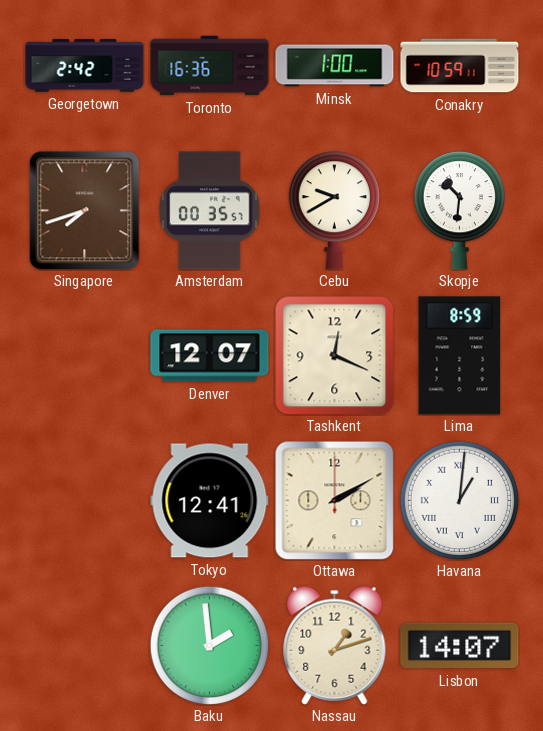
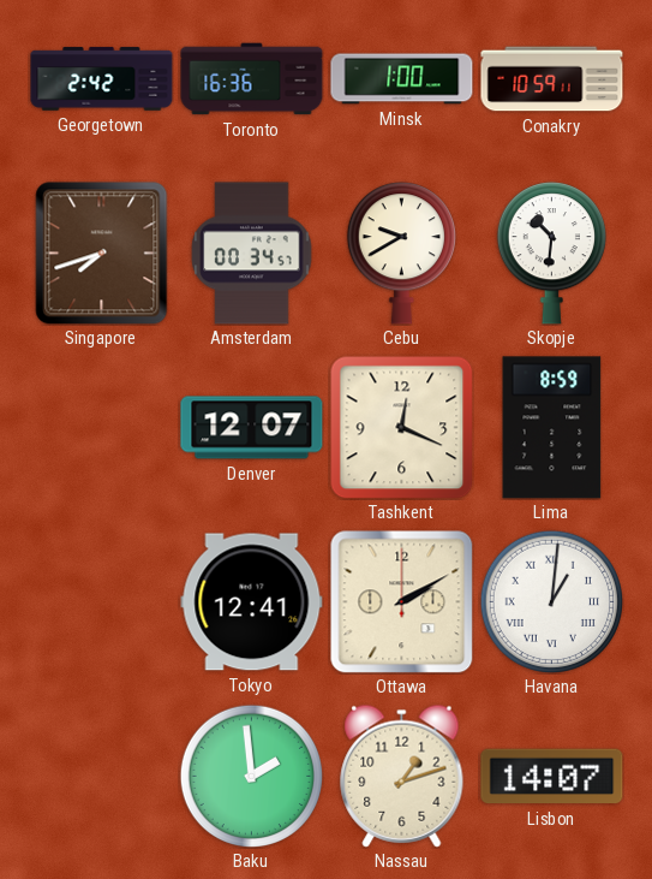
Amsterdam: 00:35 -> 00:34 (252, 254)
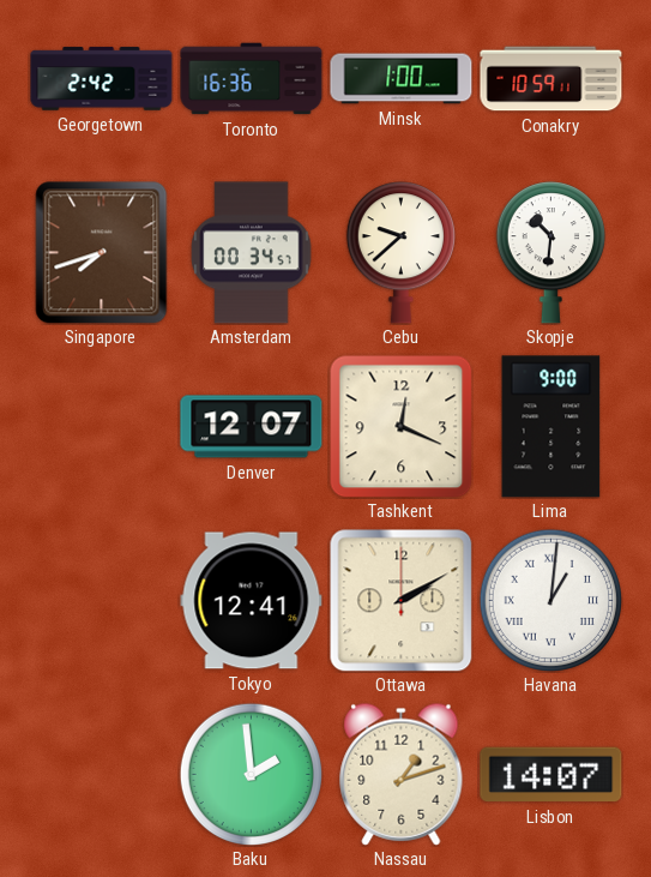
Cebu: 9:40 -> 9:38 (400, 253)
Lima: 8:59 -> 9:00 (551, 427)
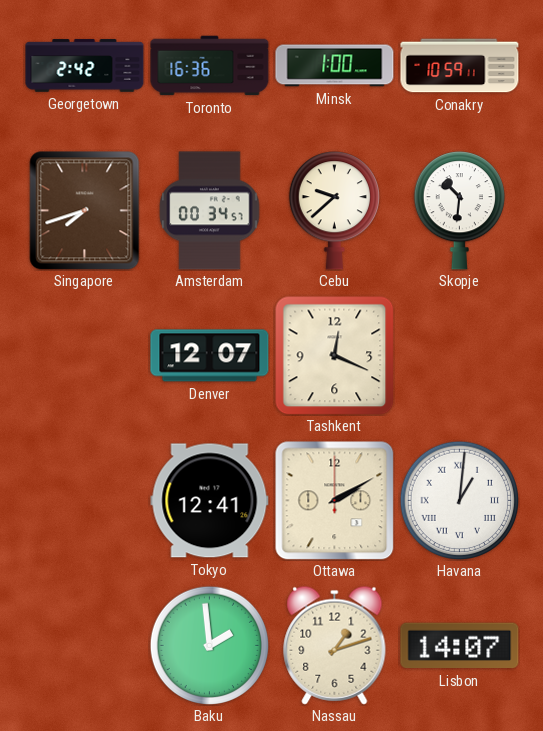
Lima: 9:00 -> none (551, 427)
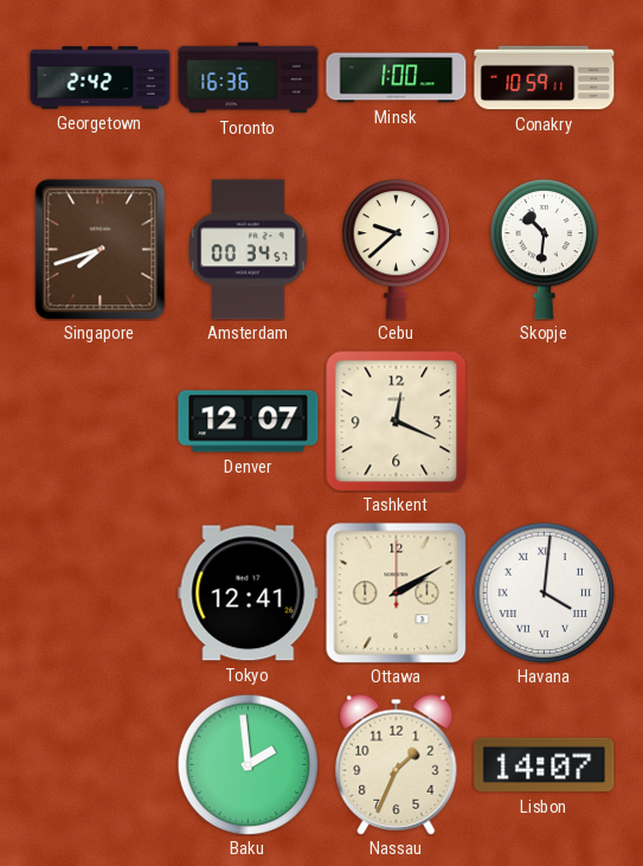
Havana: 1:01 -> 4:01 (544, 592)
Nassau: 1:12 -> 1:34 (397, 764)
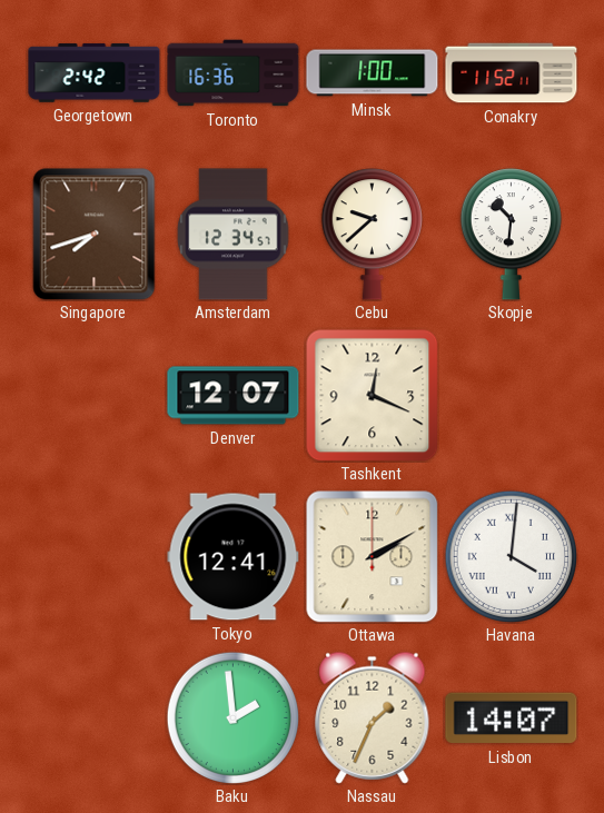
Conakry: 10:59 -> 11:52 (512, 73)
Amsterdam: 00:34 -> 12:34 (234, 235)
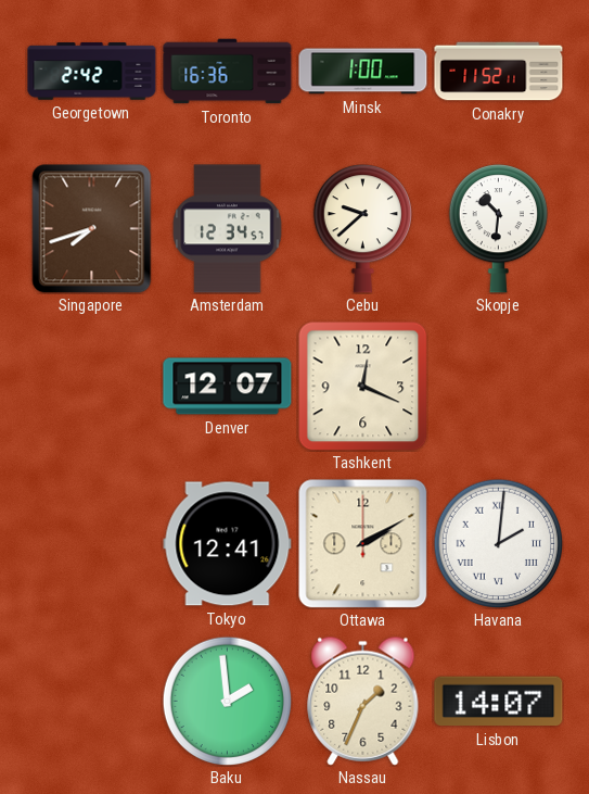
Havana: 4:01 -> 2:01 (498, 543)
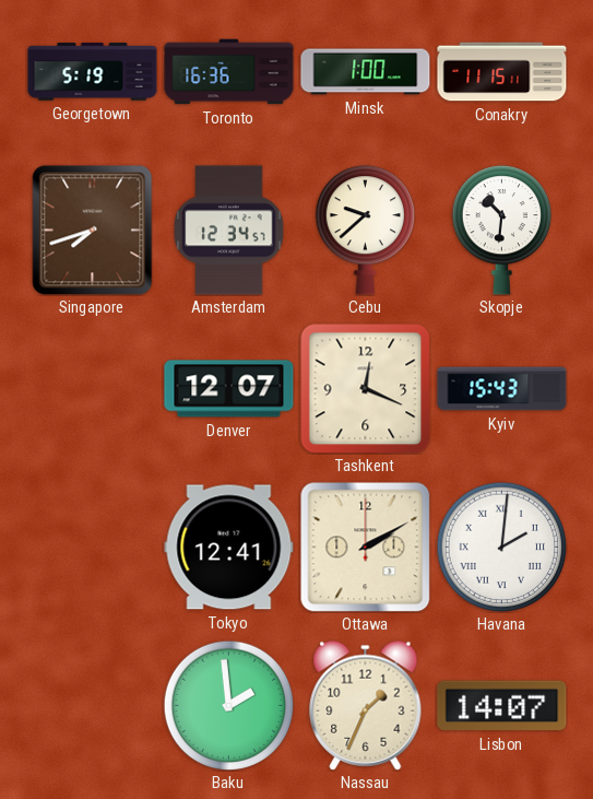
Georgetown: 2:42 -> 5:19 (93, 72)
Conakry: 11:52 -> 11:15 (502, 72)
Kyiv: none -> 15:43 (502, 389)
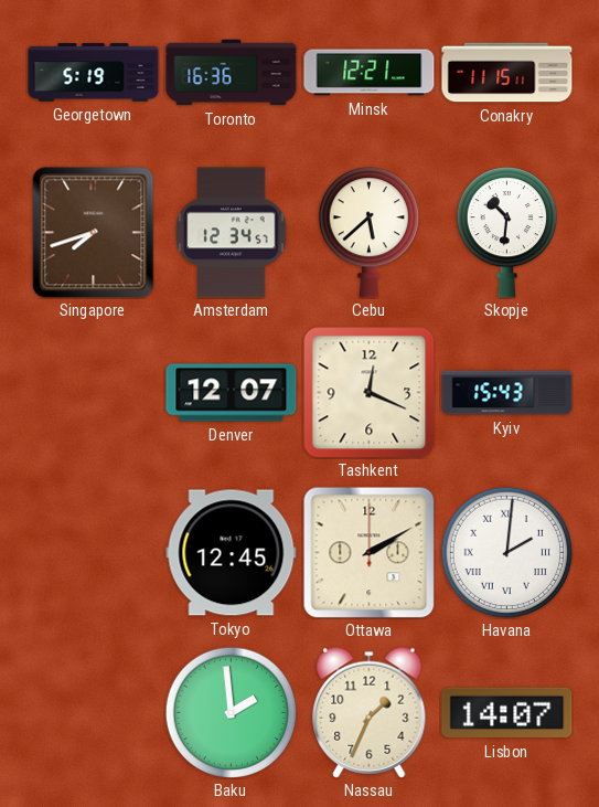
Minsk: 1:00 -> 12:21 (370, 73)
Cebu: 9:38 -> 5:38 (368, 233)
Tokyo: 12:41 -> 12:45 (232, 553)
